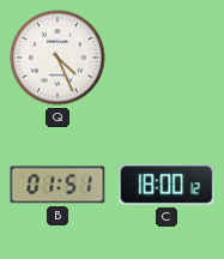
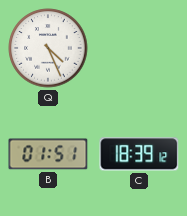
C: 18:00 -> 18:39 (139, 154)
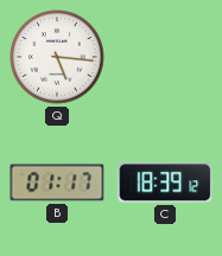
Q: 4:26 -> 5:16 (57, 57)
B: 01:51 -> 01:17 (57, 183)
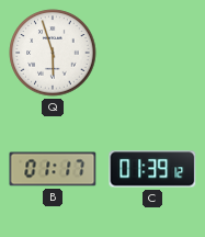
Q: 5:16 -> 5:57 (53, 53)
C: 18:39 -> 01:39 (152, 169)
